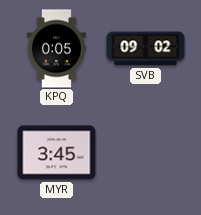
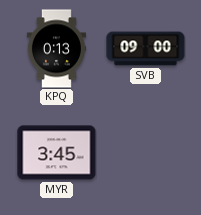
KPQ: 0:05 -> 0:13 (56, 49)
SVB: 09:02 -> 09:00 (146, 49)
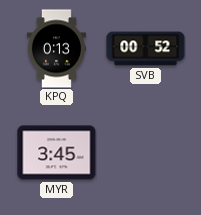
SVB: 09:00 -> 00:52 (146, 49)
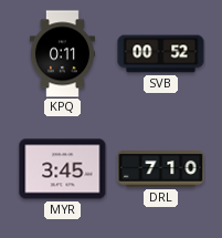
KPQ: 0:13 -> 0:11 (62, 54)
DRL: none -> 7:10 (161, 169)
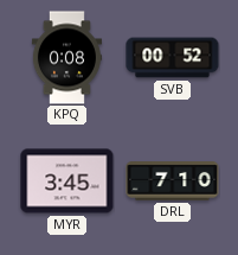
KPQ: 0:11 -> 0:08 (66, 58)
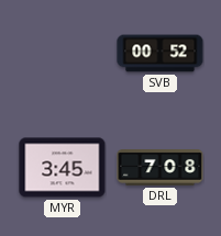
KPQ: 0:08 -> none (66, 58)
DRL: 7:10 -> 7:08 (161, 168)
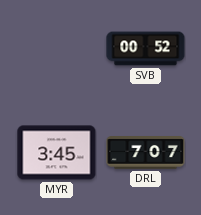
DRL: 7:08 -> 7:07 (146, 153)
